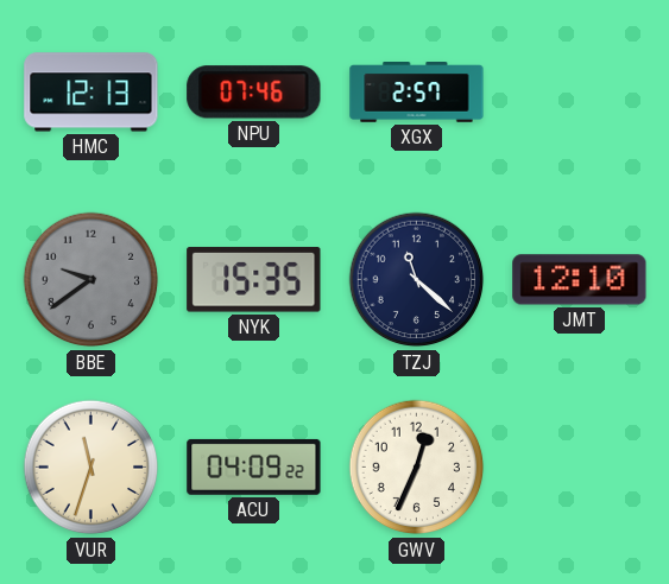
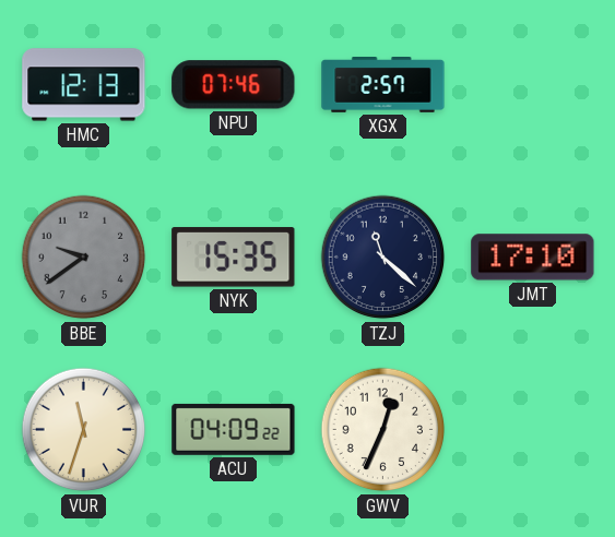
JMT: 12:10 -> 17:10 (533, 258)
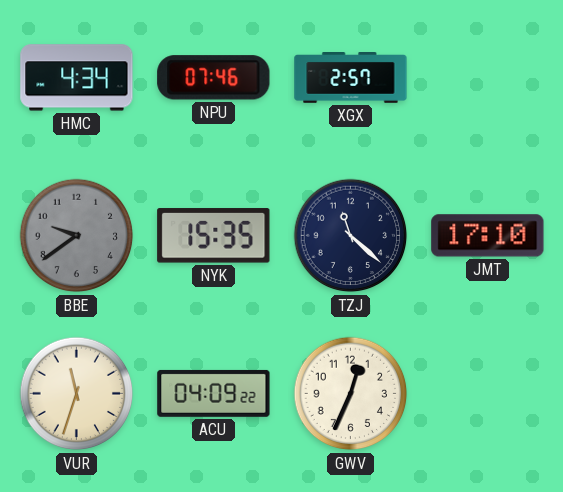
HMC: 12:13 -> 4:34 (77, 78)
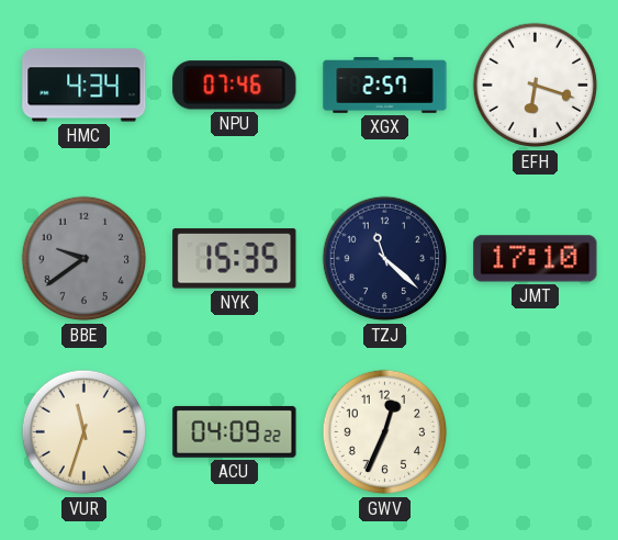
EFH: none -> 6:18 (536, 86)
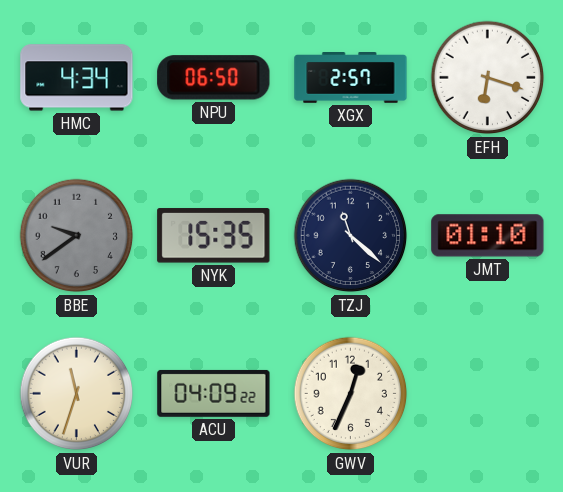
NPU: 07:46 -> 06:50 (214, 78)
JMT: 17:10 -> 01:10 (488, 236)
